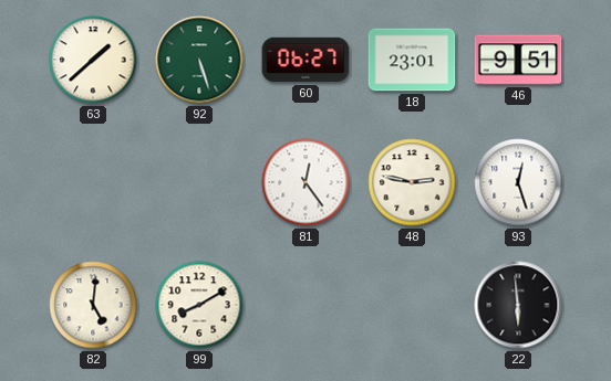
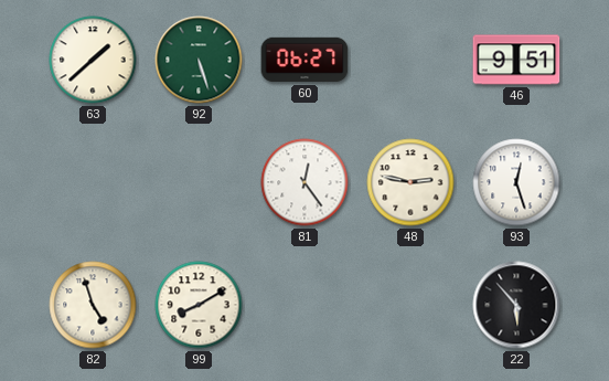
18: 23:01 -> none (412, 60)
82: 5:01 -> 4:57 (93, 305)
22: 5:59 -> 5:53 (516, 305)
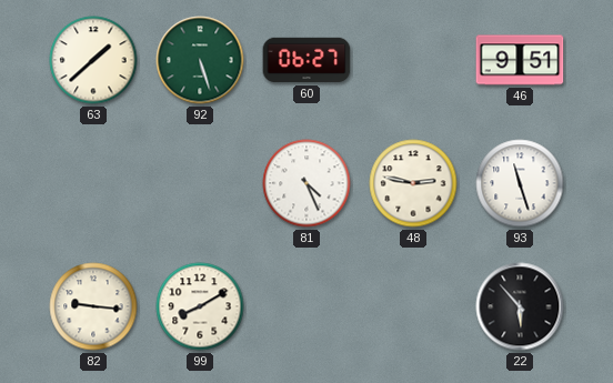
81: 12:24 -> 4:26 (306, 183)
93: 12:27 -> 11:27 (520, 183)
82: 4:57 -> 9:16 (93, 306)
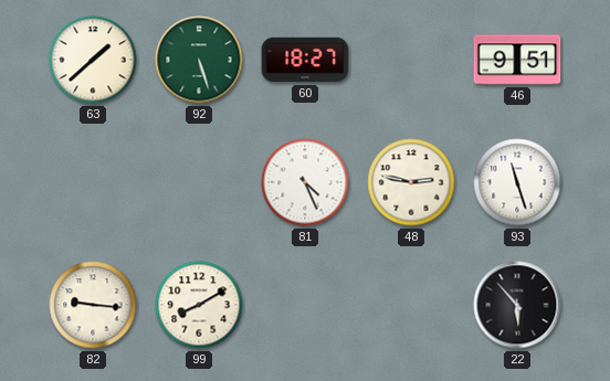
60: 06:27 -> 18:27 (305, 60)
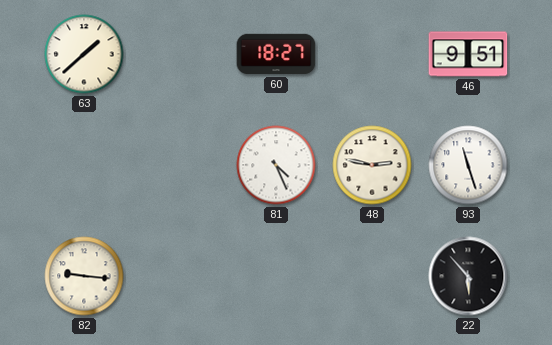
92: 5:27 -> none (199, 60)
99: 8:10 -> none (199, 305)
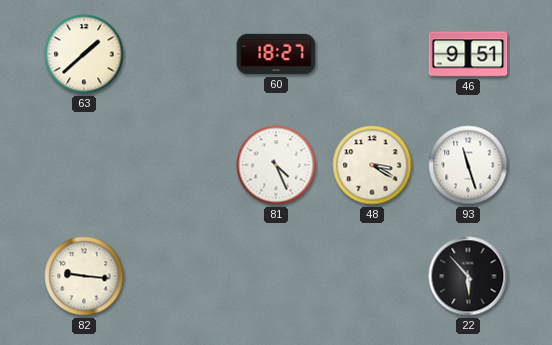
48: 2:47 -> 3:20 (372, 165)
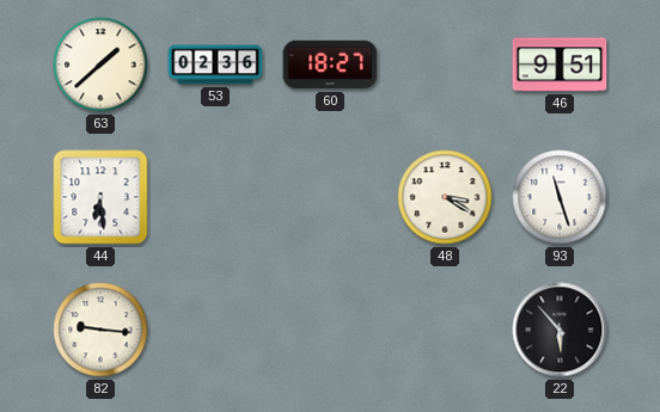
53: none -> 02:36 (215, 64)
44: none -> 6:29 (100, 197)
81: 4:26 -> none (276, 165)
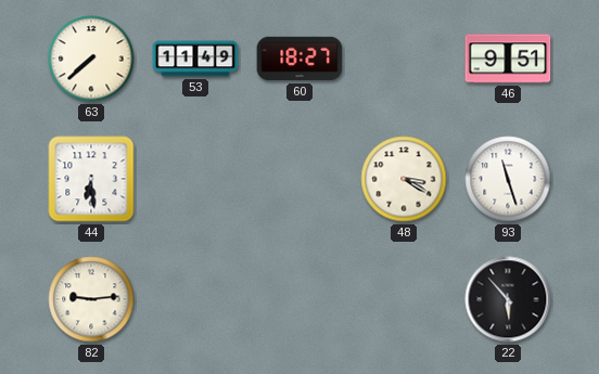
63: 1:38 -> 7:38 (91, 59)
53: 02:36 -> 11:49 (195, 59)
82: 9:16 -> 9:14 (91, 299)
